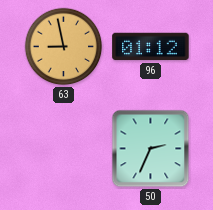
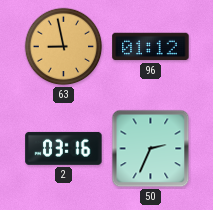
2: none -> 03:16 (64, 148)
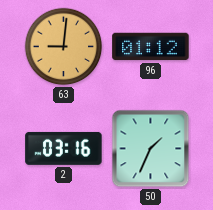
63: 8:58 -> 9:01 (64, 47)
50: 2:34 -> 1:34 (151, 149)
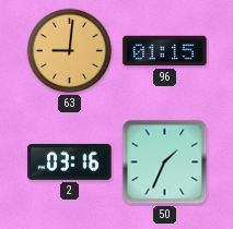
96: 01:12 -> 01:15 (165, 51)
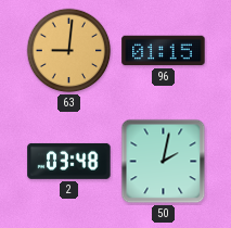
2: 03:16 -> 03:48 (69, 161)
50: 1:34 -> 2:02 (164, 162)
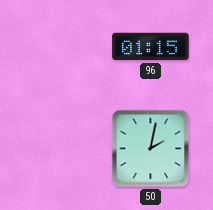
63: 9:01 -> none (69, 51)
2: 03:48 -> none (69, 161)
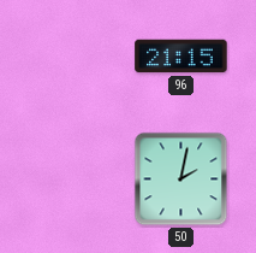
96: 01:15 -> 21:15 (181, 57)
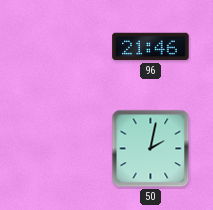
96: 21:15 -> 21:46 (151, 47)
